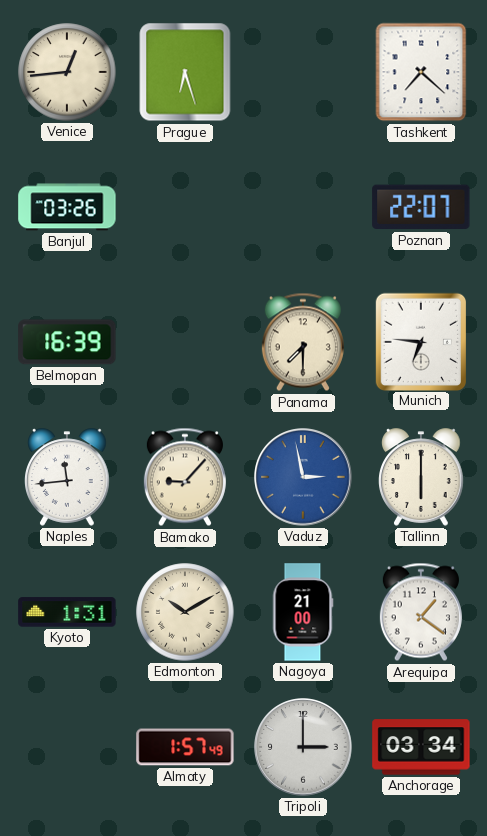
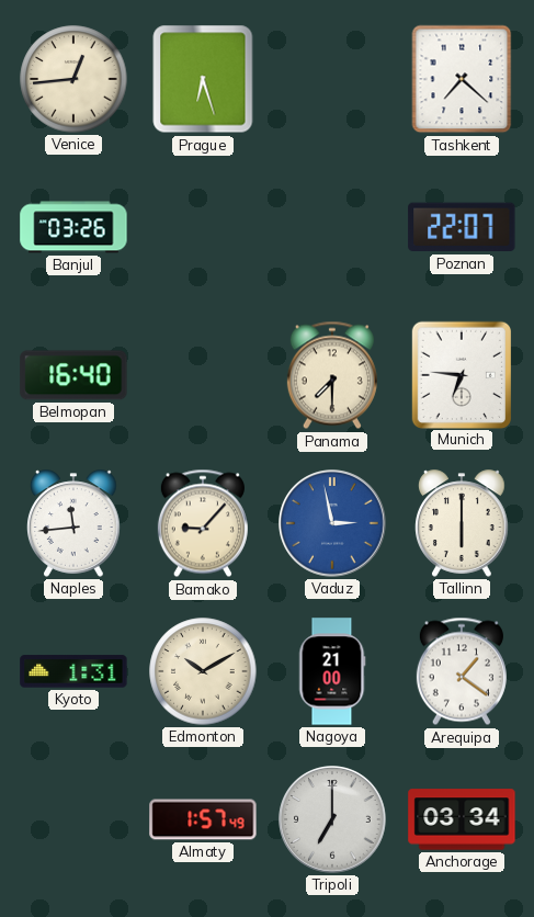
Belmopan: 16:39 -> 16:40 (73, 375)
Tripoli: 3:00 -> 7:00 (332, 819)
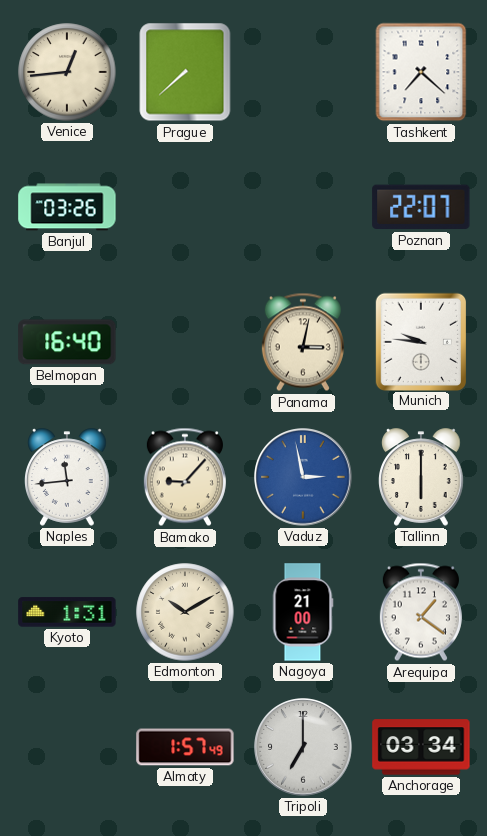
Prague: 6:27 -> 7:38 (185, 72)
Panama: 7:30 -> 3:02 (303, 342)
Munich: 6:46 -> 9:46 (420, 341)
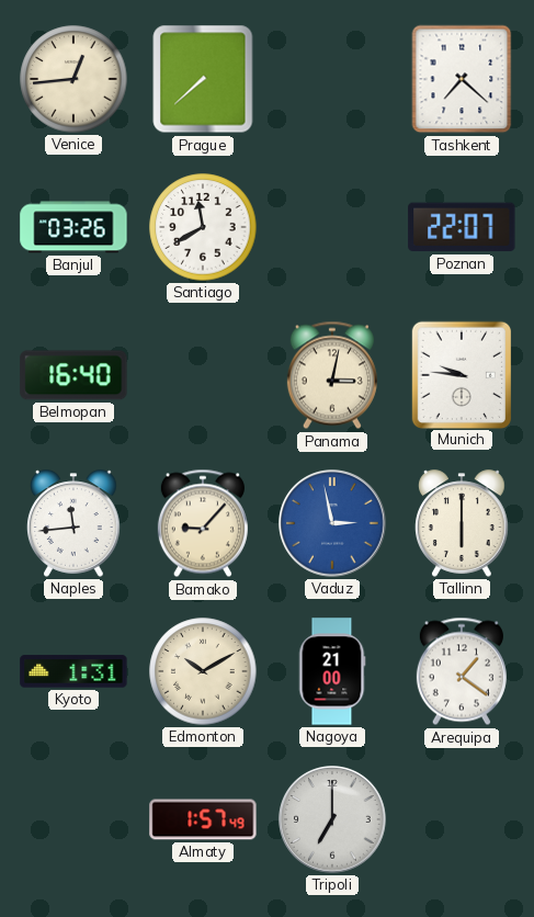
Santiago: none -> 11:40 (203, 227)
Anchorage: 03:34 -> none (421, 747)
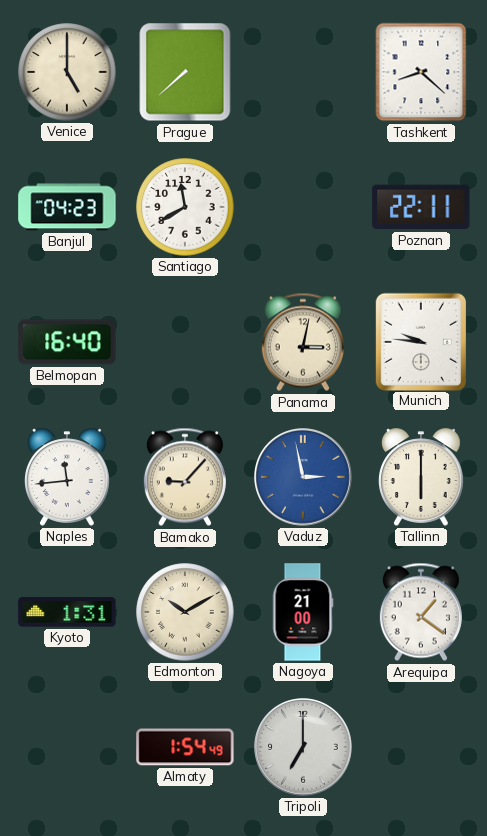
Venice: 12:44 -> 5:00 (67, 72)
Tashkent: 7:22 -> 8:22 (421, 72)
Banjul: 03:26 -> 04:23 (67, 207)
Poznan: 22:07 -> 22:11 (421, 207)
Almaty: 1:57 -> 1:54 (185, 747)
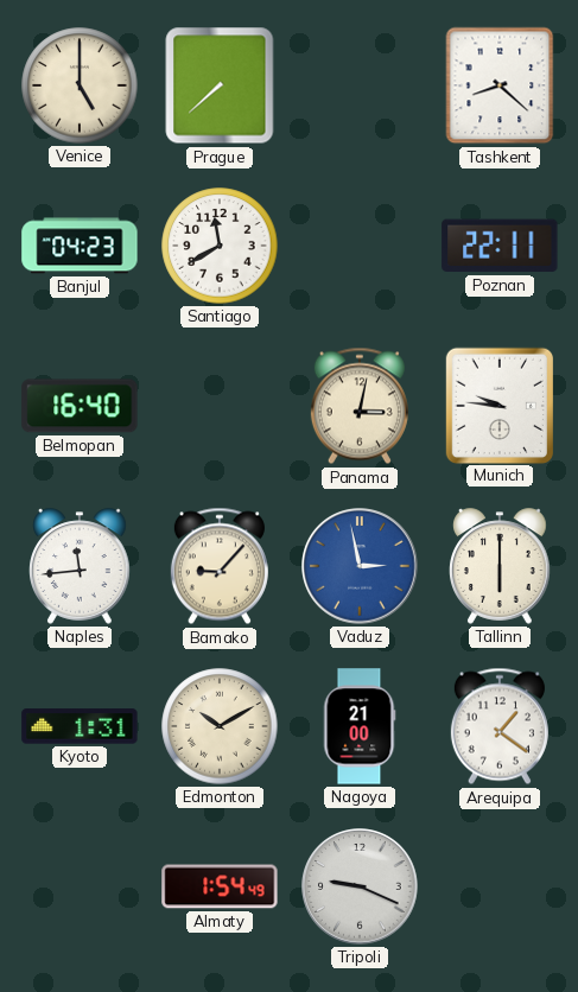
Tripoli: 7:00 -> 9:19 (360, 886)
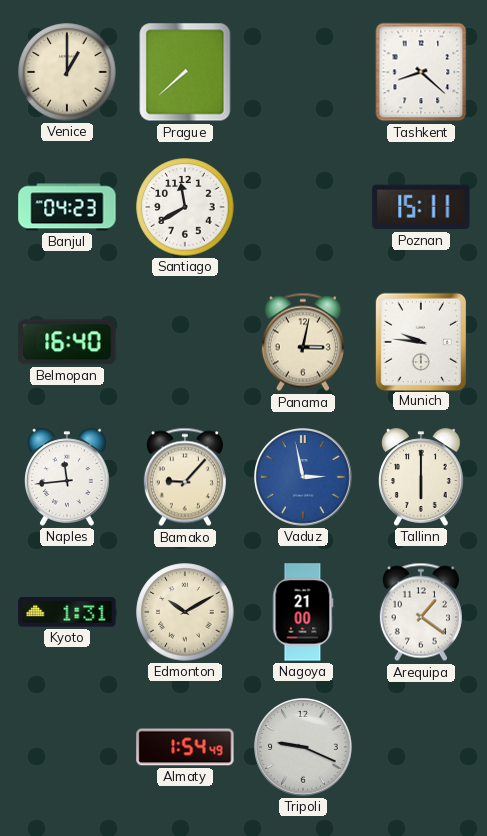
Venice: 5:00 -> 1:00 (67, 72)
Poznan: 22:11 -> 15:11 (421, 207)
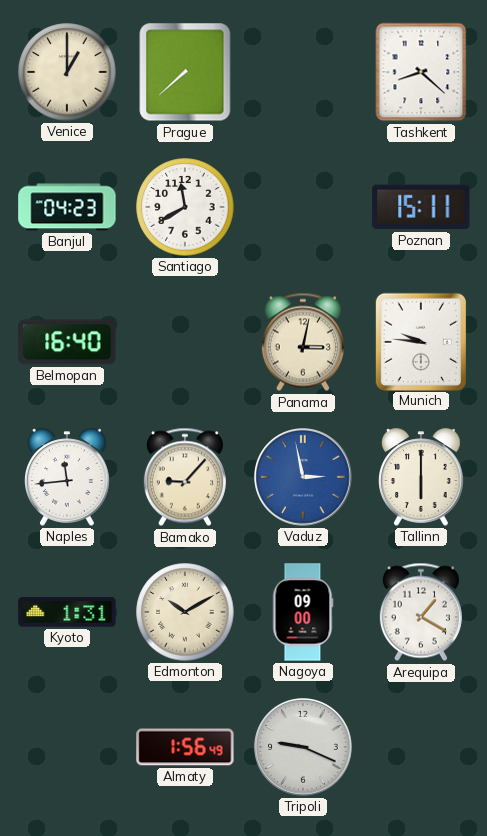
Nagoya: 21:00 -> 09:00 (303, 612)
Arequipa: 1:21 -> 1:20 (421, 612)
Almaty: 1:54 -> 1:56 (185, 747)
